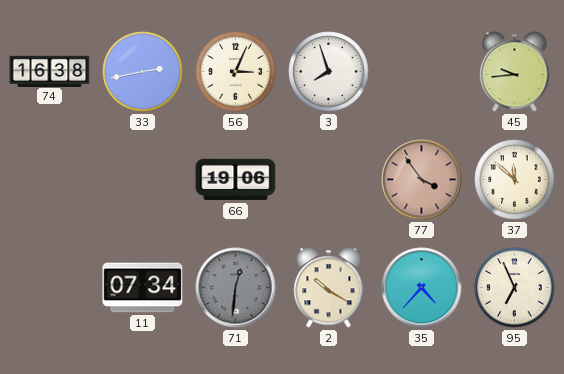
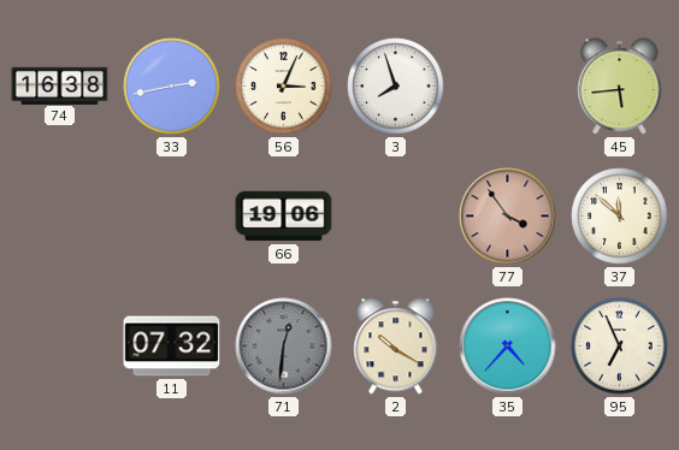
45: 9:44 -> 5:44 (620, 87)
11: 07:34 -> 07:32 (172, 347)
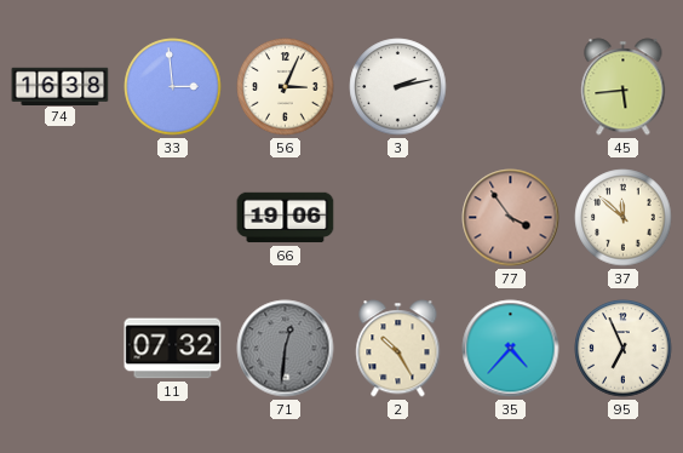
33: 2:43 -> 2:59 (173, 87)
3: 7:57 -> 2:13 (398, 87)
2: 10:20 -> 10:25 (398, 349)
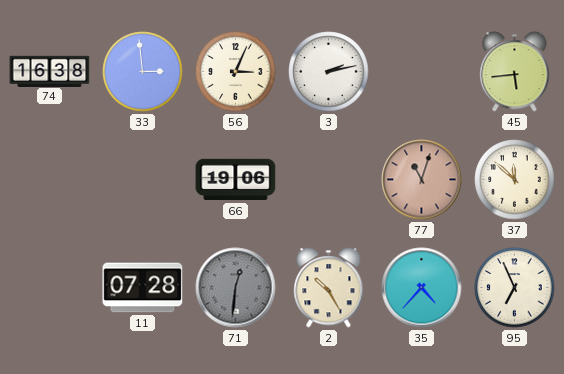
77: 3:54 -> 11:03 (422, 180)
11: 07:32 -> 07:28 (143, 288)
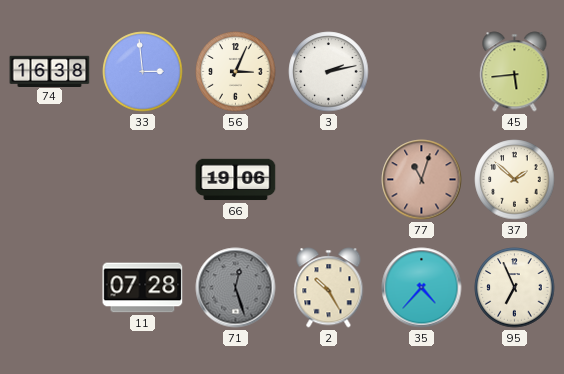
37: 11:52 -> 1:52 (515, 180)
71: 12:31 -> 12:27 (236, 288)
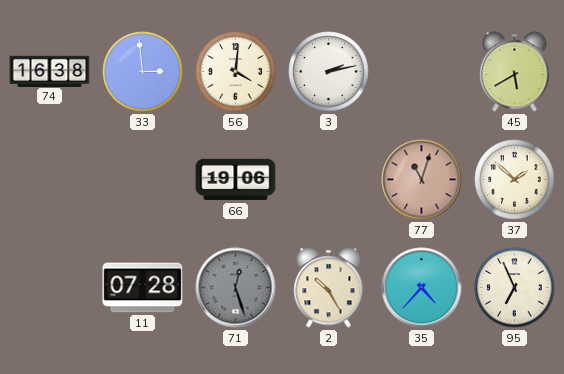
56: 3:04 -> 4:01 (236, 72)
45: 5:44 -> 5:40 (515, 72)
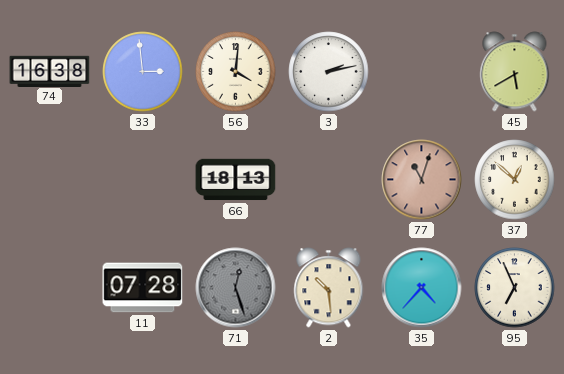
66: 19:06 -> 18:13 (236, 180)
37: 1:52 -> 12:52 (515, 180)
2: 10:25 -> 10:29 (329, 288)
